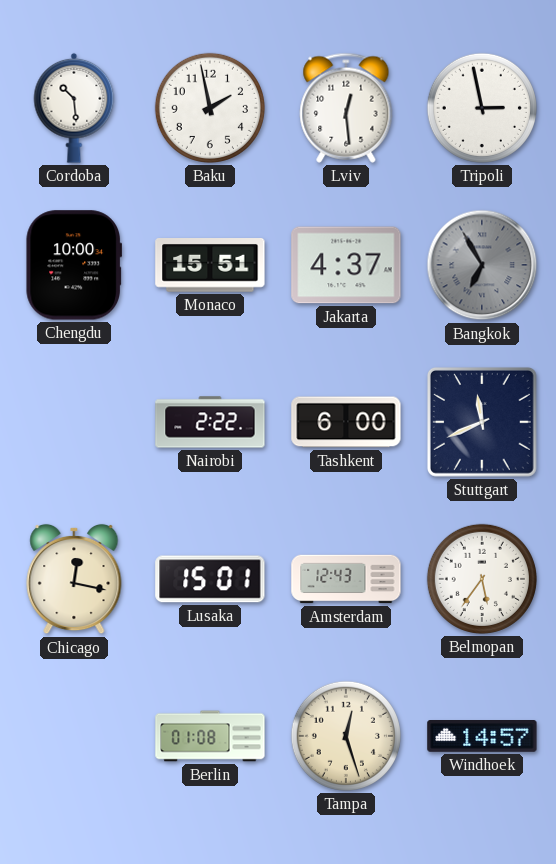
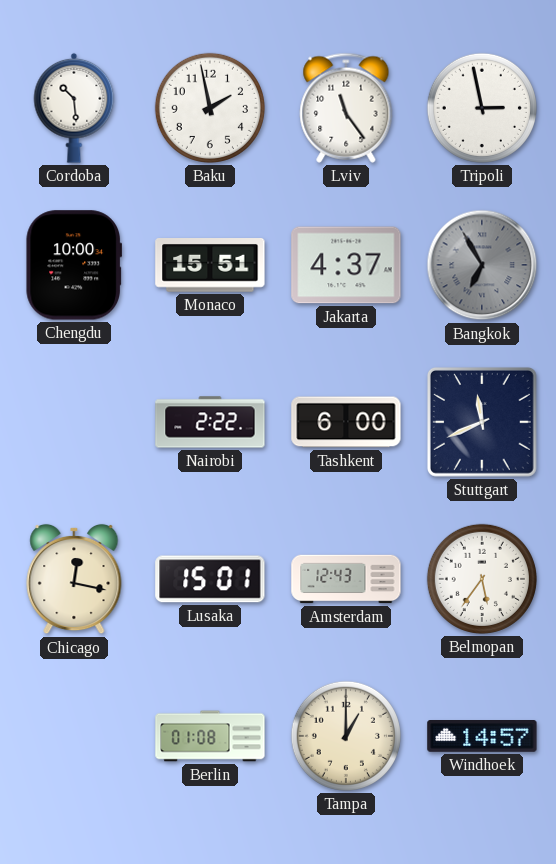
Lviv: 12:29 -> 11:24 (346, 108)
Tampa: 12:27 -> 1:00 (346, 736)
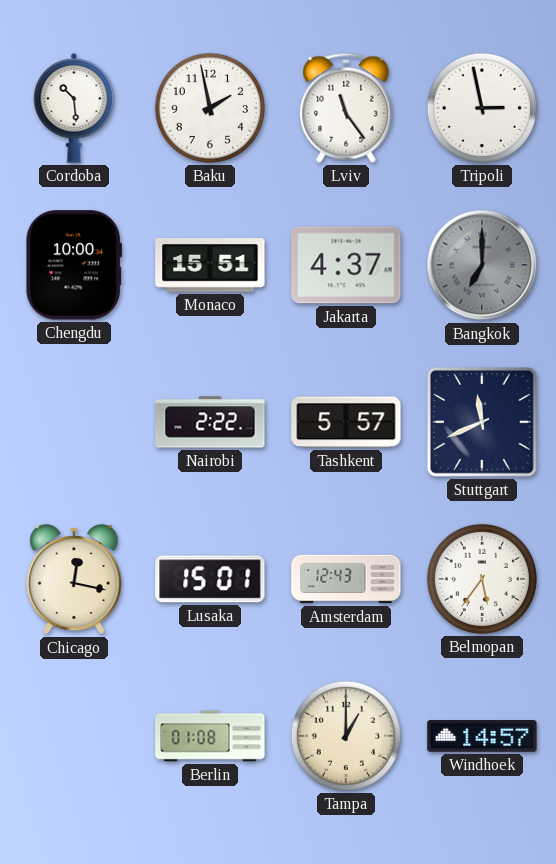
Bangkok: 6:55 -> 7:00 (482, 265)
Tashkent: 6:00 -> 5:57 (346, 422)
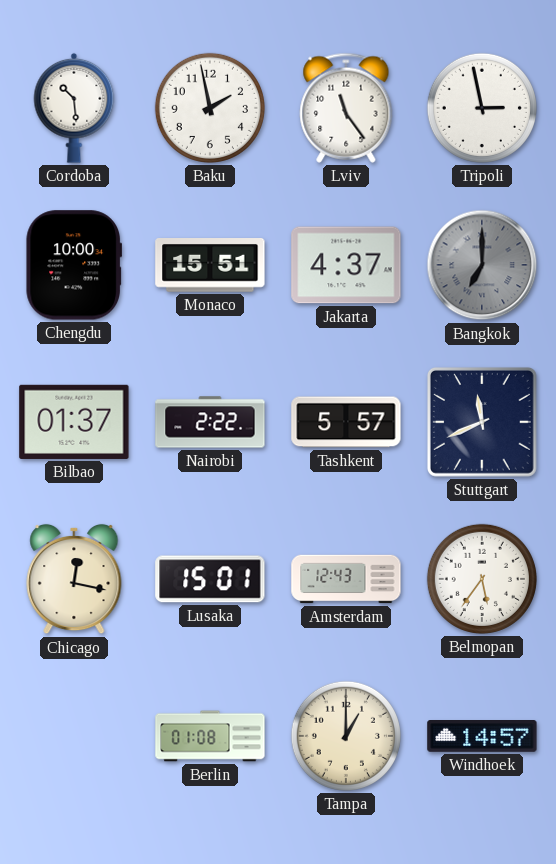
Bilbao: none -> 01:37 (74, 422)
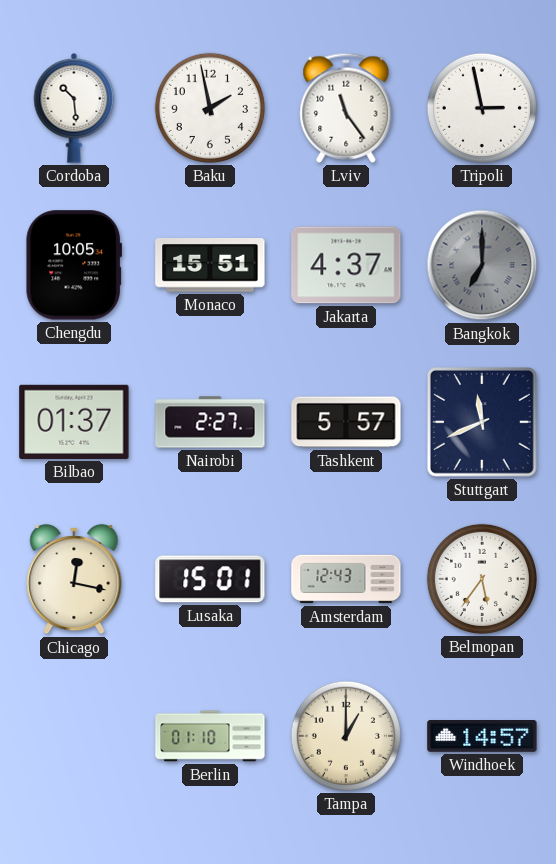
Chengdu: 10:00 -> 10:05 (73, 265)
Nairobi: 2:22 -> 2:27 (210, 422)
Berlin: 01:08 -> 01:10 (210, 736)
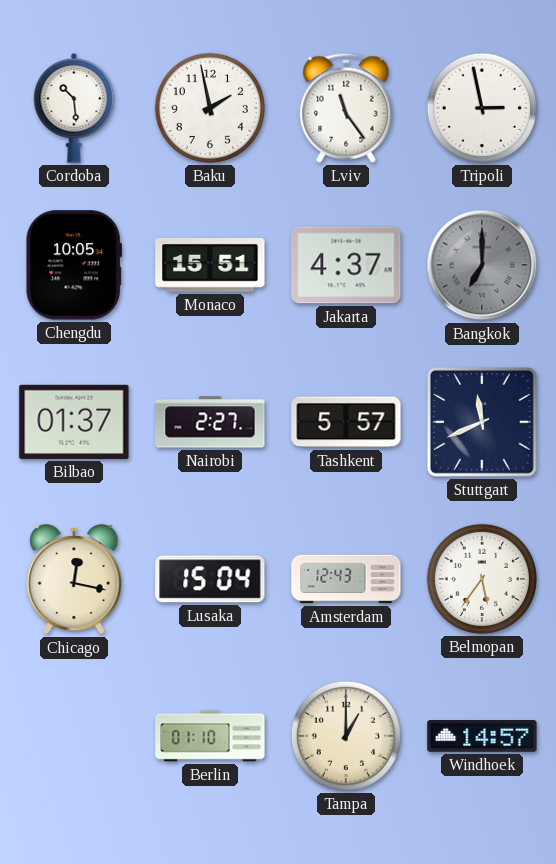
Lusaka: 15:01 -> 15:04 (210, 579)
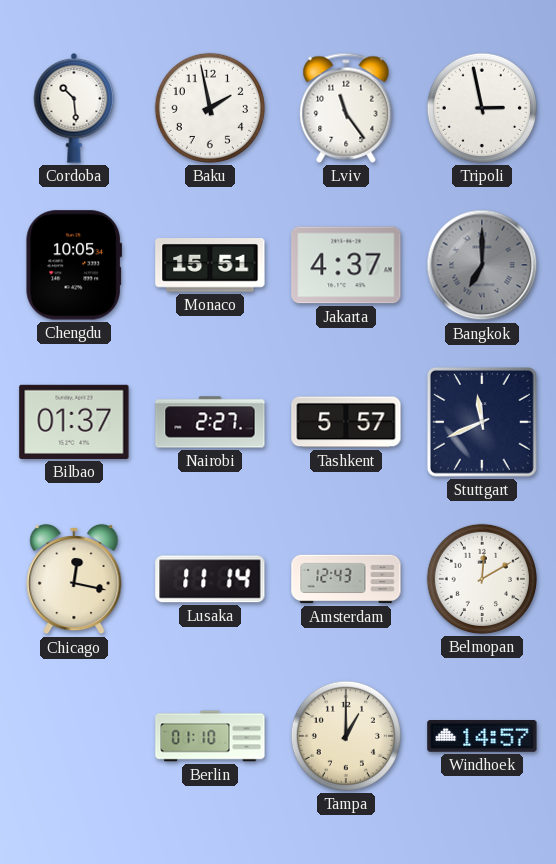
Lusaka: 15:04 -> 11:14 (210, 579)
Belmopan: 5:36 -> 12:10 (482, 579)
